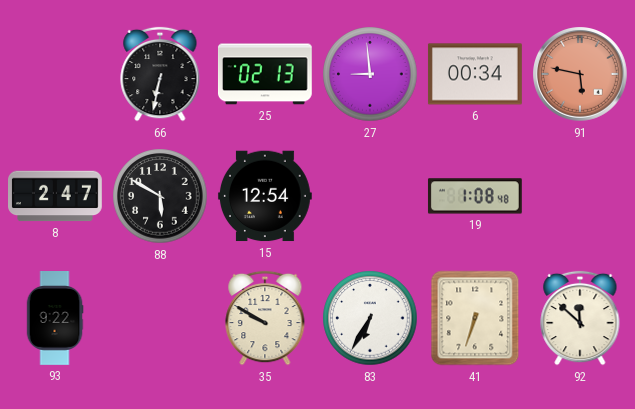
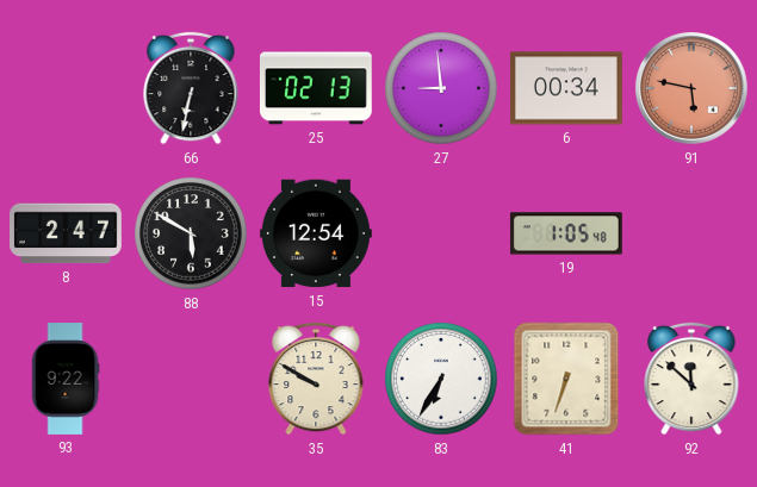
19: 1:08 -> 1:05 (566, 233)
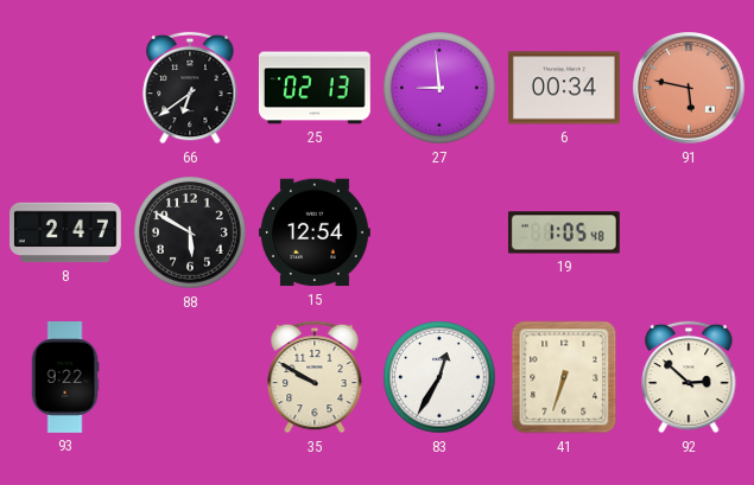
66: 6:32 -> 6:39 (190, 88)
83: 6:35 -> 12:35 (439, 377)
92: 11:52 -> 2:52 (689, 377)
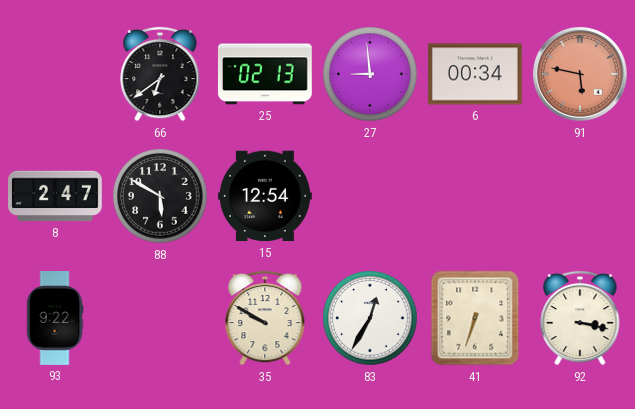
19: 1:05 -> none (564, 232)
92: 2:52 -> 3:17 (580, 318)
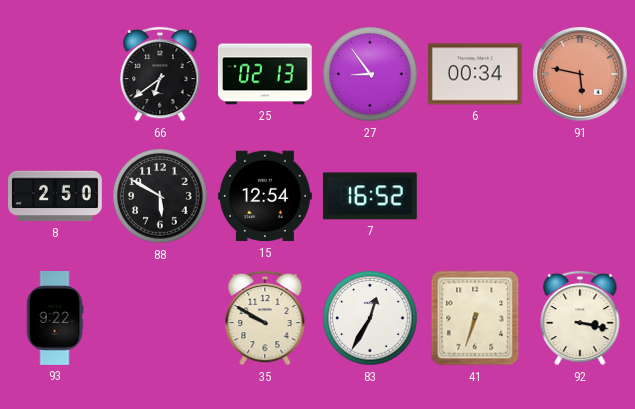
27: 8:59 -> 8:54 (370, 74)
8: 2:47 -> 2:50 (56, 196)
7: none -> 16:52 (370, 196)
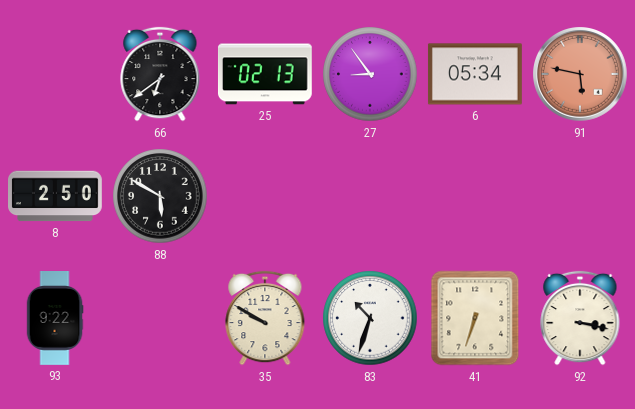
6: 00:34 -> 05:34 (475, 74)
15: 12:54 -> none (265, 196)
7: 16:52 -> none (370, 196)
83: 12:35 -> 10:33 (370, 318)
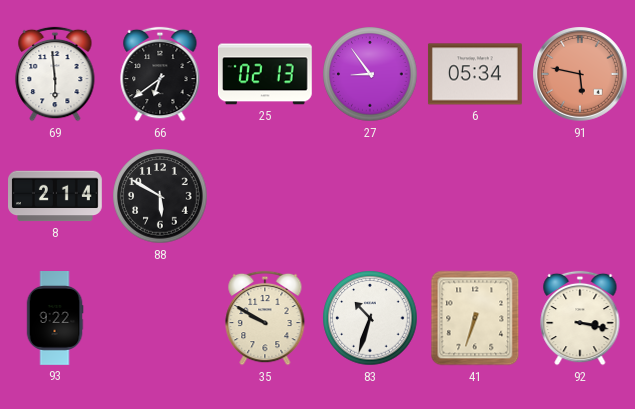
69: none -> 5:59 (55, 74)
8: 2:50 -> 2:14 (56, 196)
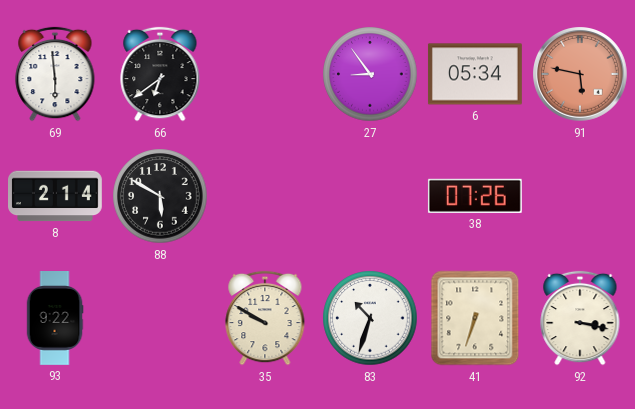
25: 02:13 -> none (265, 74)
38: none -> 07:26 (475, 196)
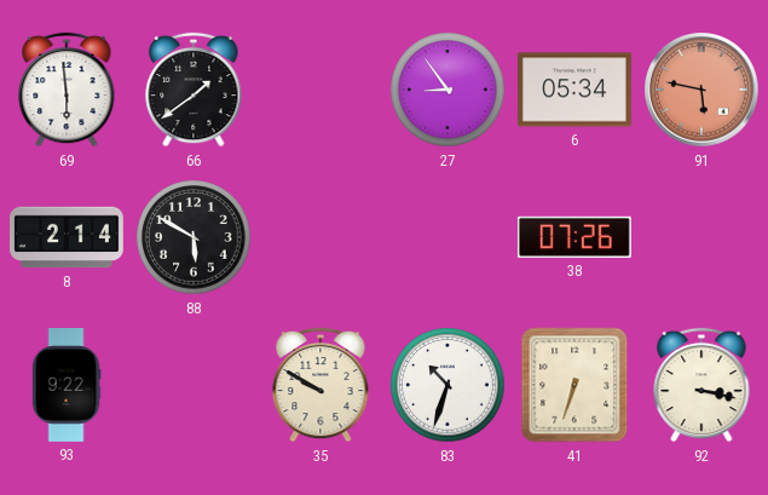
66: 6:39 -> 1:39 (194, 90)
